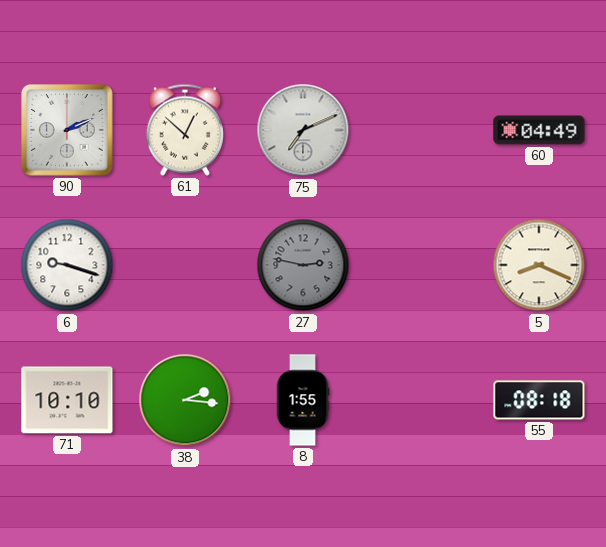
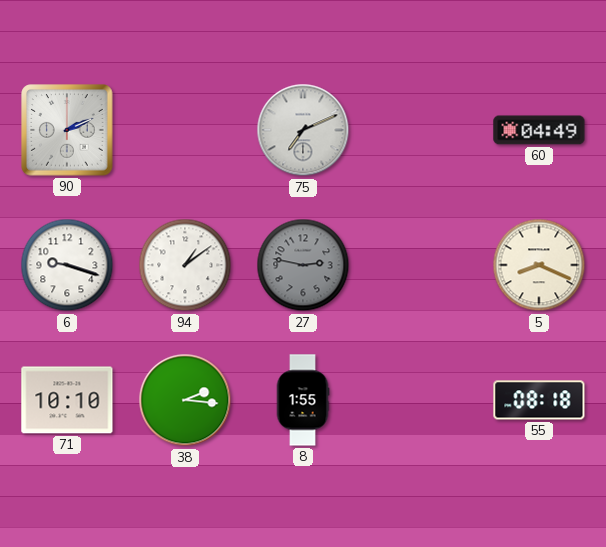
61: 12:52 -> none (185, 130)
94: none -> 1:09 (185, 265)
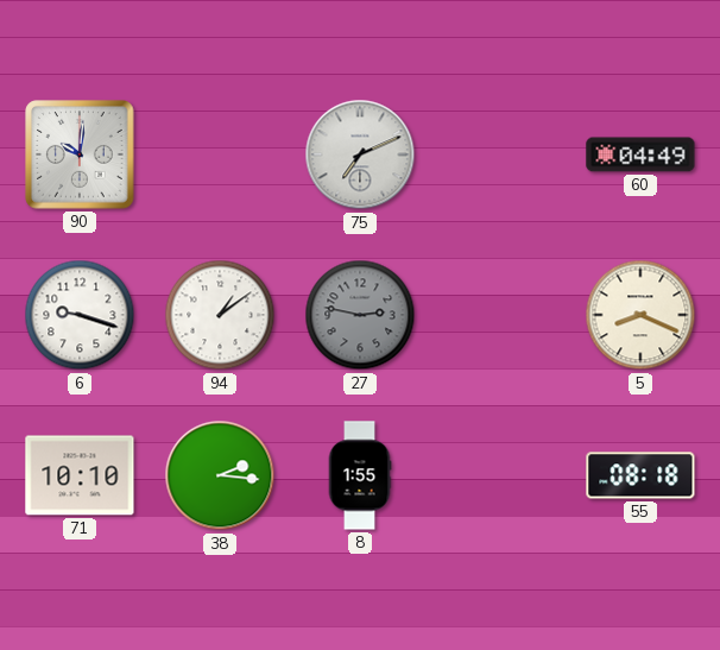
90: 2:11 -> 10:01 (80, 154)
